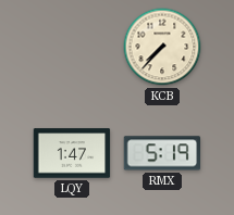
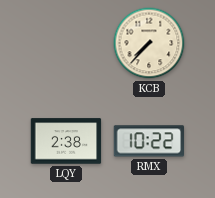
LQY: 1:47 -> 2:38 (66, 141)
RMX: 5:19 -> 10:22 (149, 141)
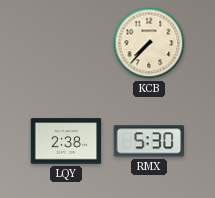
RMX: 10:22 -> 5:30 (149, 141)
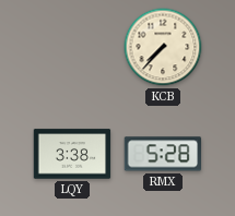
LQY: 2:38 -> 3:38 (72, 154)
RMX: 5:30 -> 5:28 (163, 154)
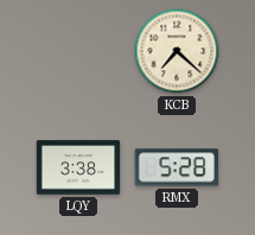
KCB: 7:37 -> 7:22 (177, 51)
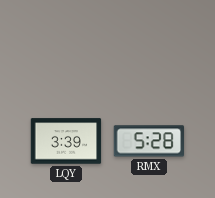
KCB: 7:22 -> none (177, 51)
LQY: 3:38 -> 3:39 (66, 141)
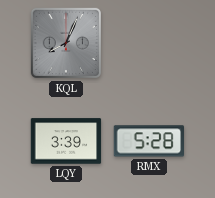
KQL: none -> 8:04 (66, 43)
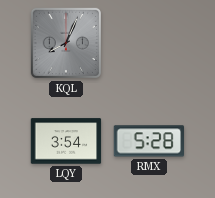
LQY: 3:39 -> 3:54 (66, 141)
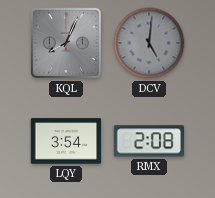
DCV: none -> 5:01 (149, 43)
RMX: 5:28 -> 2:08 (149, 141)
